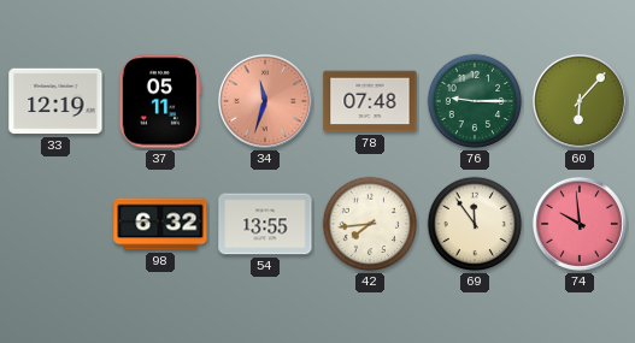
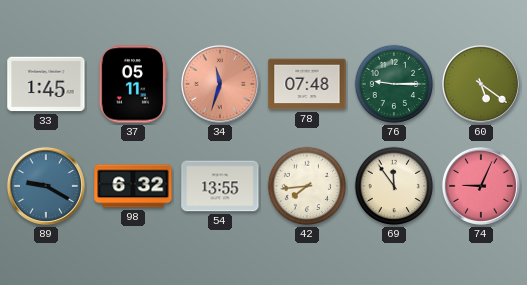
33: 12:19 -> 1:45 (46, 84)
60: 6:07 -> 5:21 (481, 84)
89: none -> 9:20 (46, 186)
74: 9:59 -> 9:04 (481, 186)
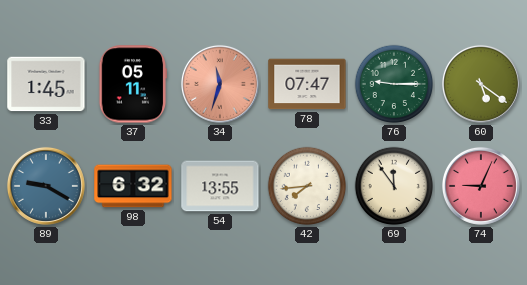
78: 07:48 -> 07:47 (307, 84)
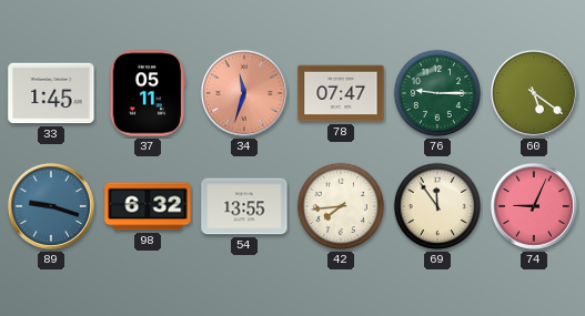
89: 9:20 -> 9:18 (51, 206)
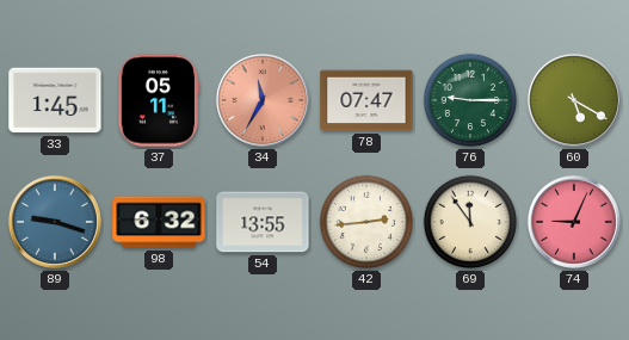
34: 11:33 -> 11:35 (263, 100)
60: 5:21 -> 5:20 (574, 100)
42: 7:44 -> 2:44 (366, 222)
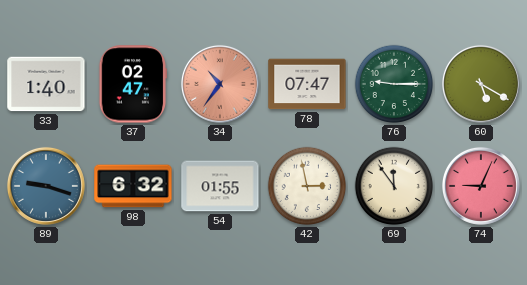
33: 1:45 -> 1:40 (46, 84)
37: 05:11 -> 02:47 (133, 84)
34: 11:35 -> 10:36 (220, 84)
54: 13:55 -> 01:55 (220, 186)
42: 2:44 -> 2:58 (307, 186)
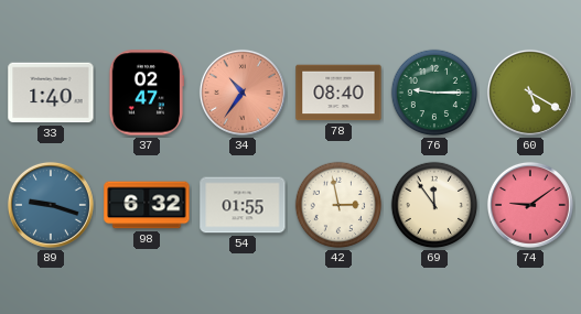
78: 07:47 -> 08:40 (338, 93)
74: 9:04 -> 9:09 (530, 205)
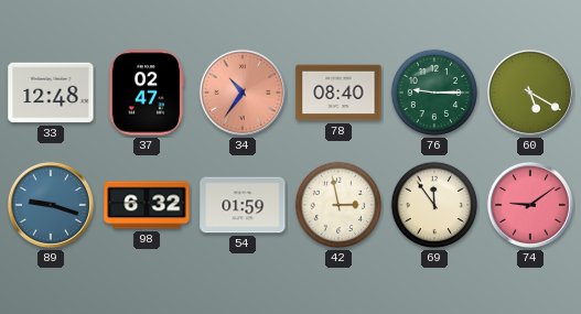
33: 1:40 -> 12:48 (51, 93)
54: 01:55 -> 01:59 (243, 205)
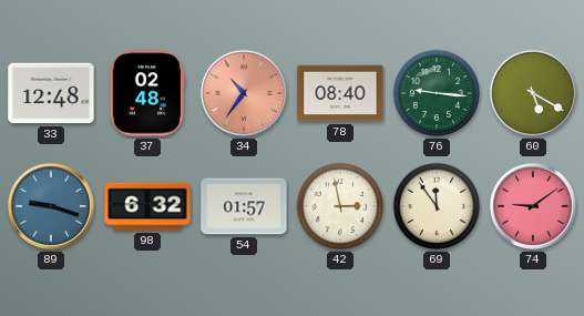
37: 02:47 -> 02:48 (147, 93)
76: 9:15 -> 9:16 (437, 93)
54: 01:59 -> 01:57 (244, 206)
